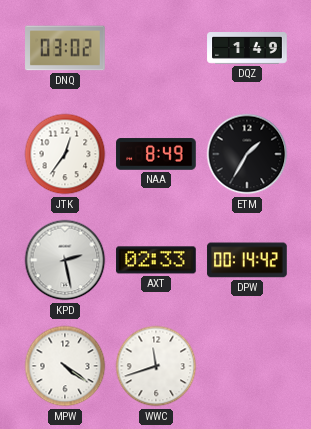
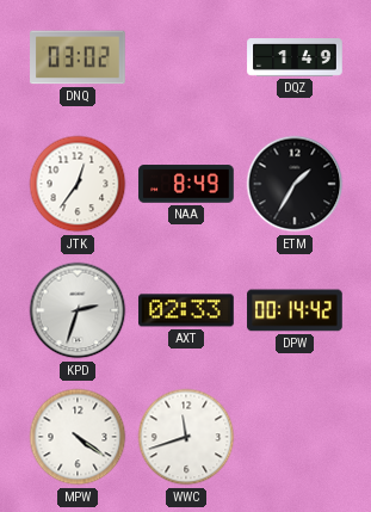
KPD: 2:28 -> 2:33 (78, 310)
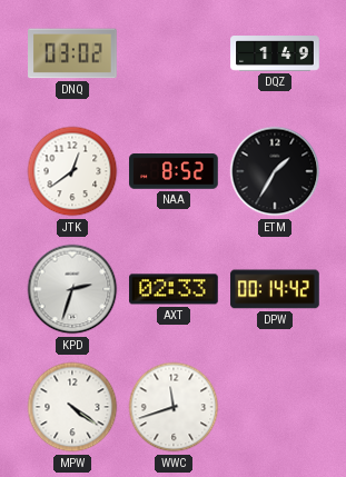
JTK: 12:36 -> 12:39 (72, 171)
NAA: 8:49 -> 8:52 (174, 171)
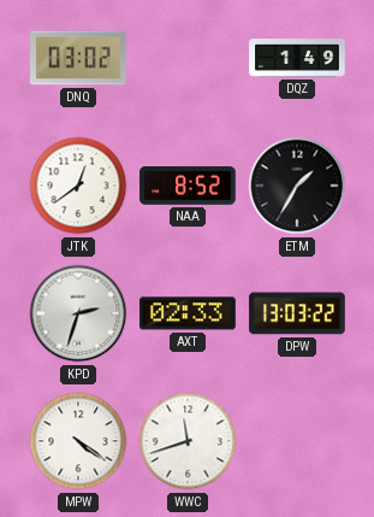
DPW: 00:14 -> 13:03 (297, 313)
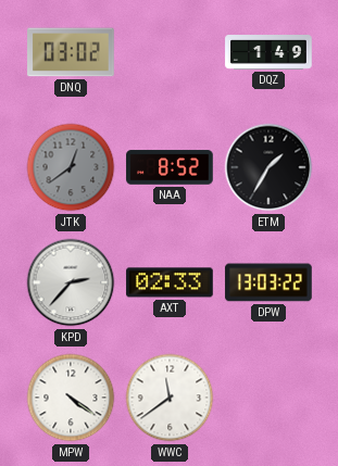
JTK dial: white -> grey (71, 167)
KPD: 2:33 -> 2:37 (71, 282)
WWC: 11:42 -> 11:39 (170, 398)
